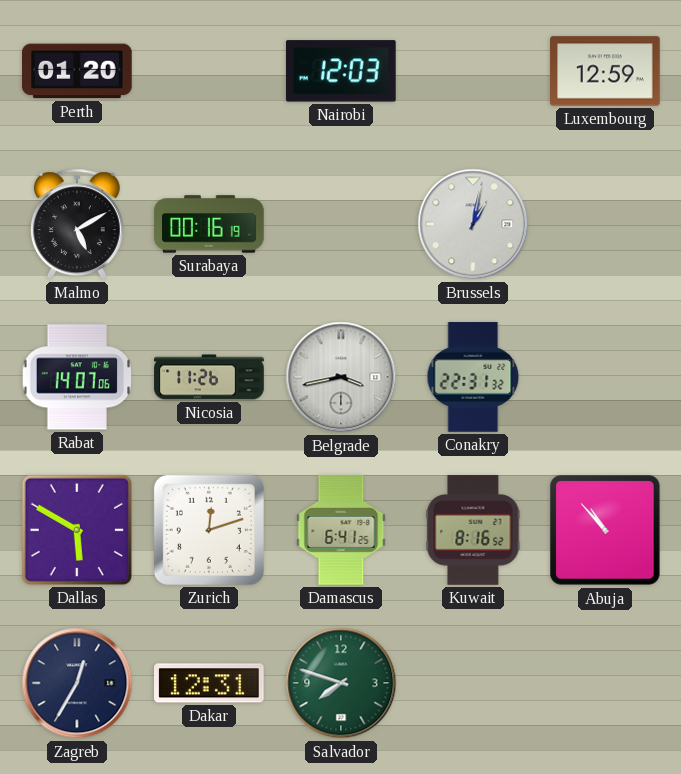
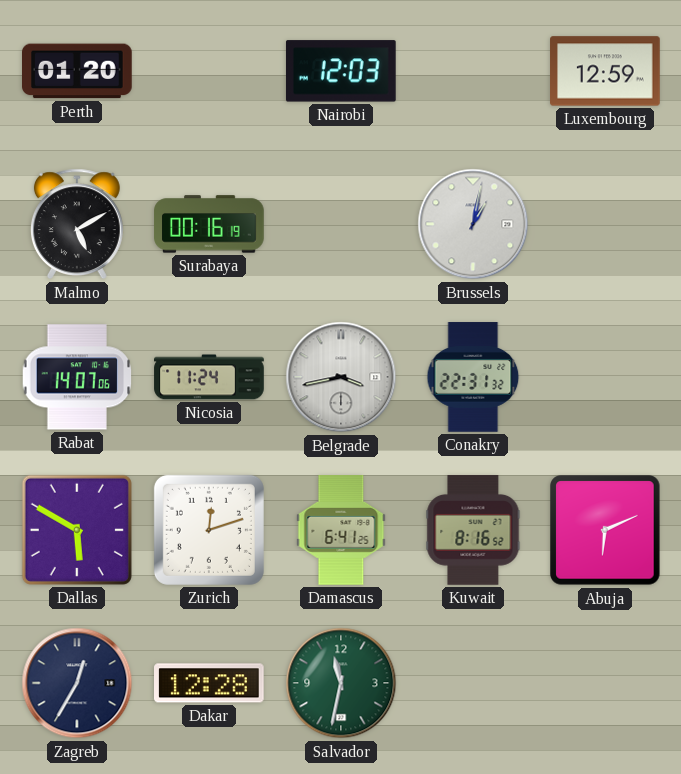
Nicosia: 11:26 -> 11:24 (209, 377)
Abuja: 10:53 -> 6:11 (605, 530)
Dakar: 12:31 -> 12:28 (209, 683)
Salvador: 7:48 -> 11:32 (341, 683)
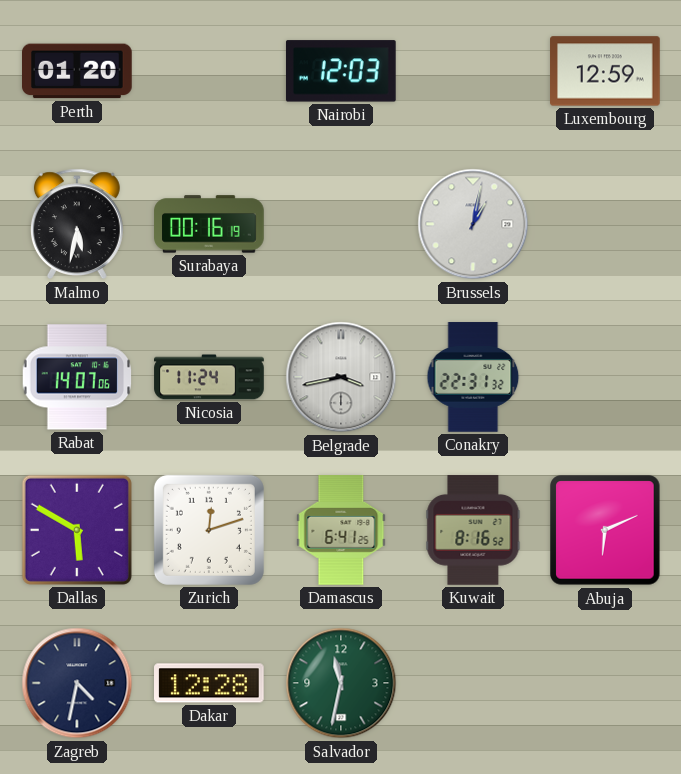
Malmo: 5:10 -> 5:32 (77, 224)
Zagreb: 12:35 -> 4:32 (77, 683)
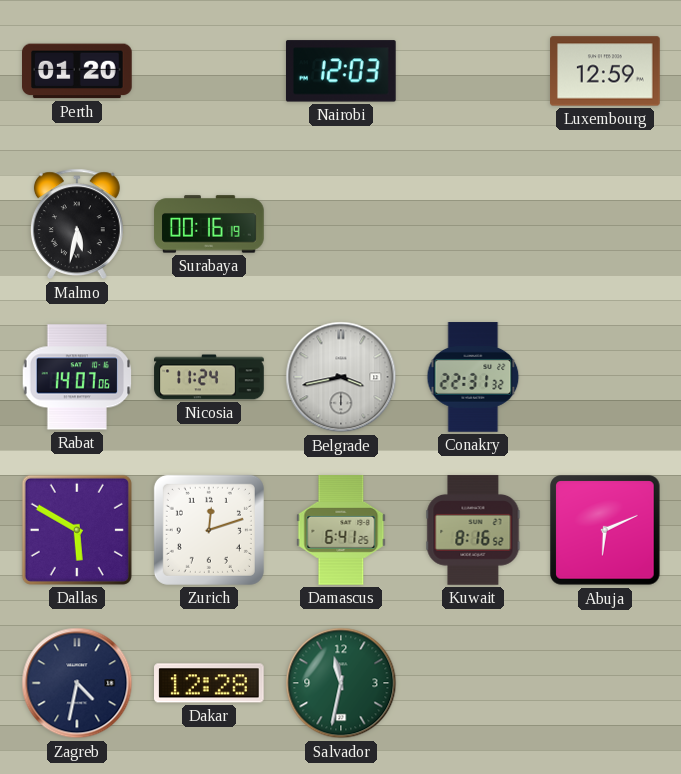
Brussels: 1:02 -> none (473, 224)
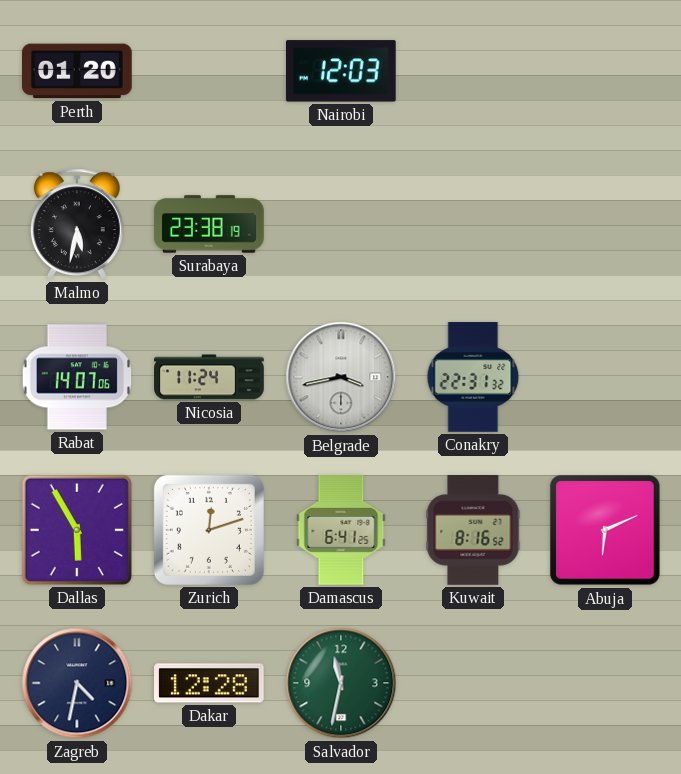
Luxembourg: 12:59 -> none (605, 71)
Surabaya: 00:16 -> 23:38 (209, 224)
Dallas: 5:50 -> 5:55 (77, 530)
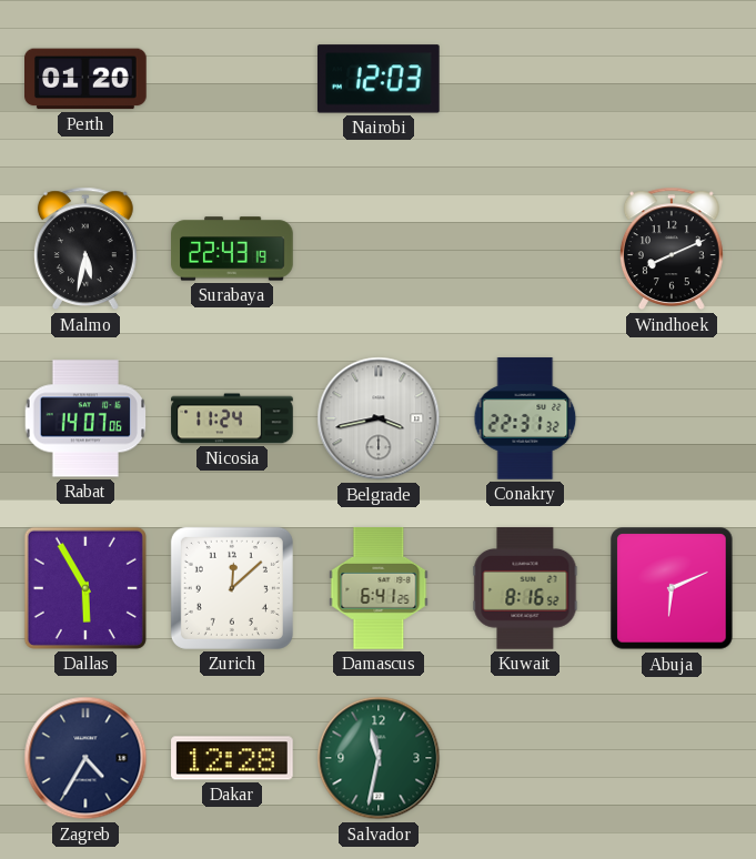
Surabaya: 23:38 -> 22:43 (232, 249)
Windhoek: none -> 8:11 (672, 249)
Zurich: 12:12 -> 12:08 (232, 588)
Zagreb: 4:32 -> 4:35 (85, 758)
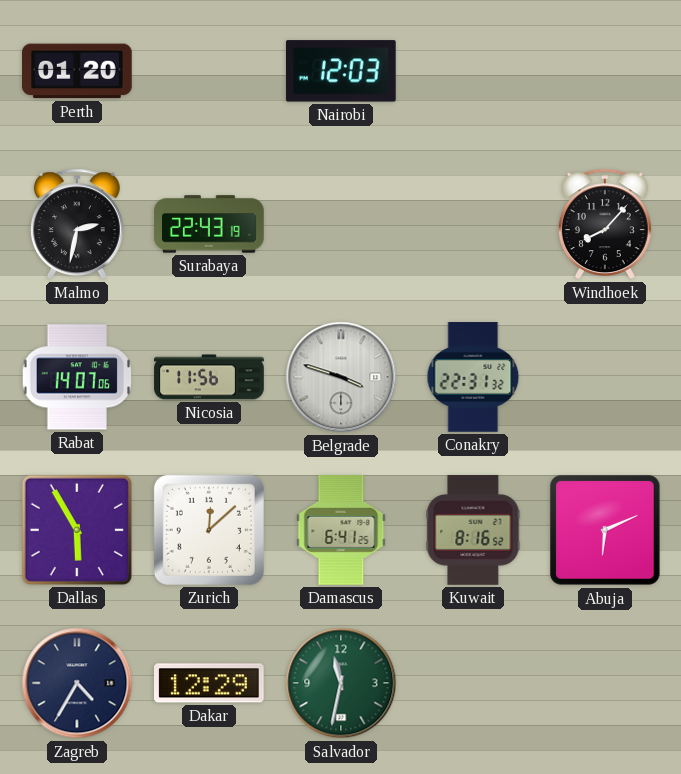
Malmo: 5:32 -> 2:32 (77, 224)
Windhoek: 8:11 -> 8:07 (605, 224)
Nicosia: 11:24 -> 11:56 (209, 377)
Belgrade: 3:43 -> 3:48 (341, 377)
Dakar: 12:28 -> 12:29 (209, 683)
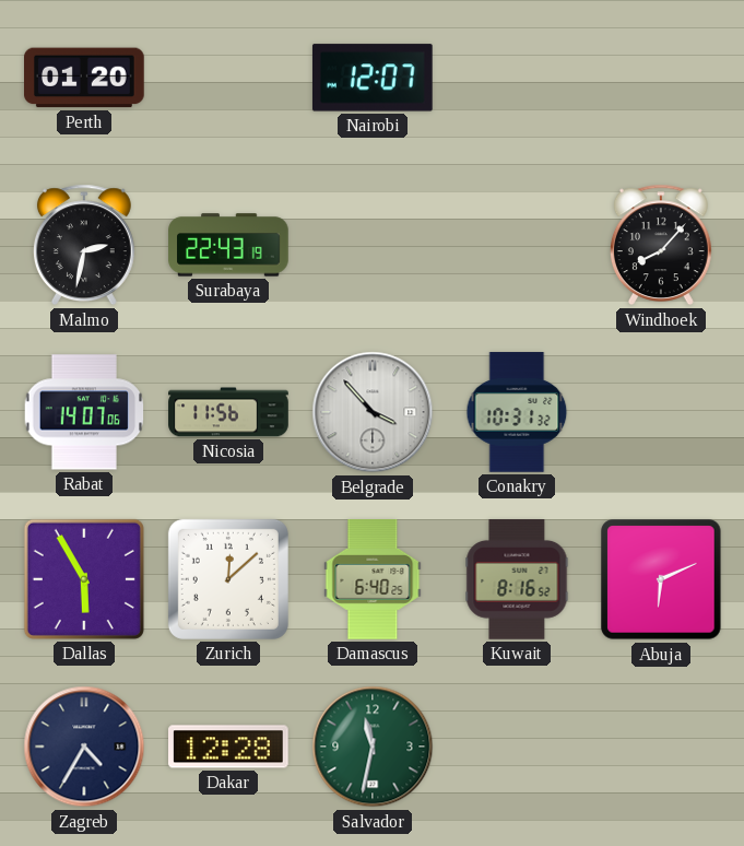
Nairobi: 12:03 -> 12:07 (373, 78)
Belgrade: 3:48 -> 3:53 (373, 412)
Conakry: 22:31 -> 10:31 (517, 412)
Damascus: 6:41 -> 6:40 (373, 579)
Dakar: 12:29 -> 12:28 (228, 747)
